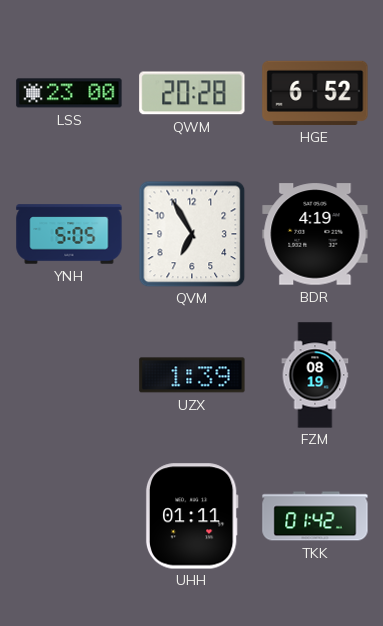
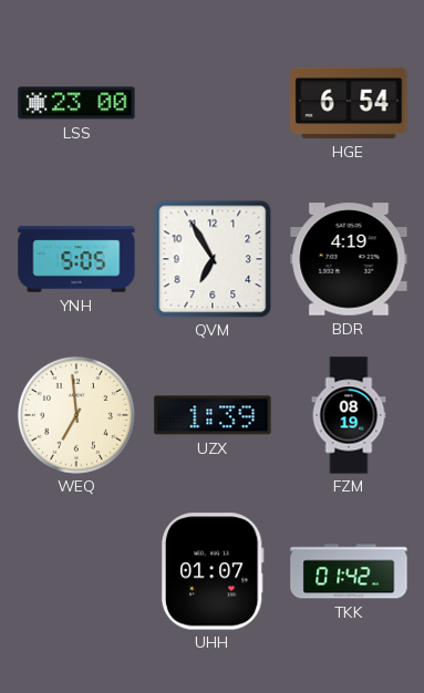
QWM: 20:28 -> none (192, 93)
HGE: 6:52 -> 6:54 (349, 103)
WEQ: none -> 6:59 (76, 415)
UHH: 01:11 -> 01:07 (213, 571)
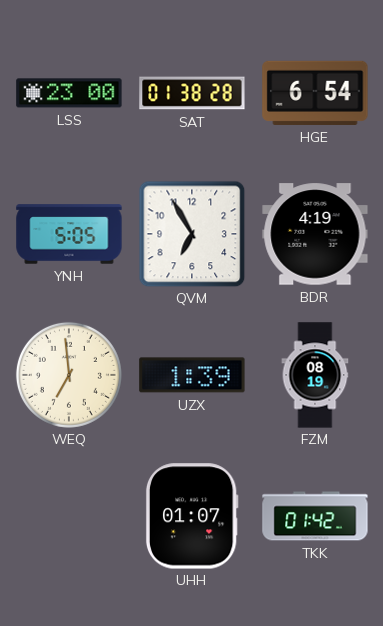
SAT: none -> 01:38 (192, 93)
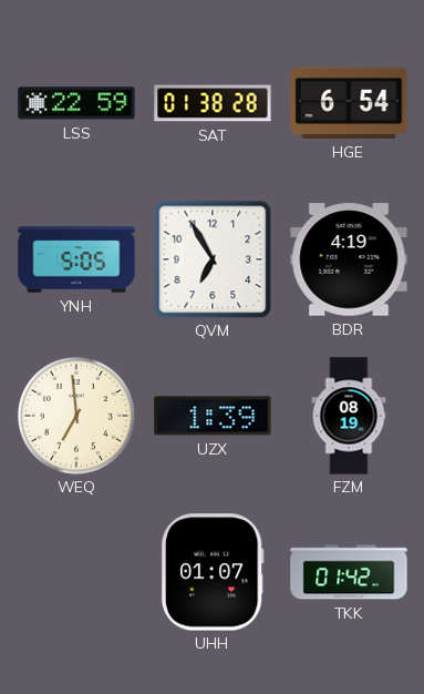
LSS: 23:00 -> 22:59 (76, 103)
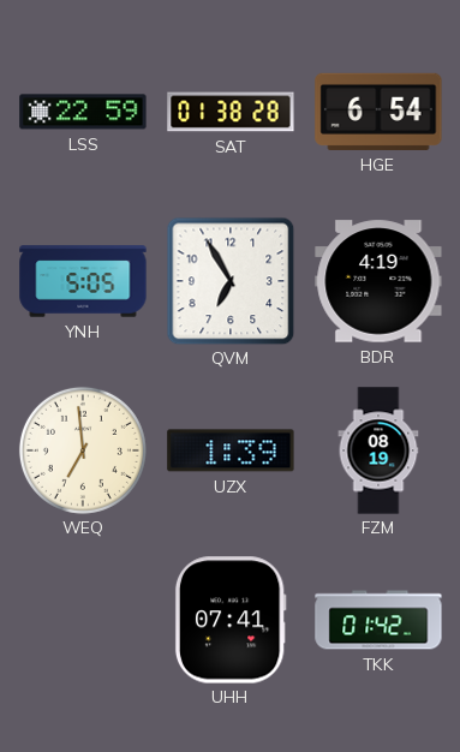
UHH: 01:07 -> 07:41 (231, 620)
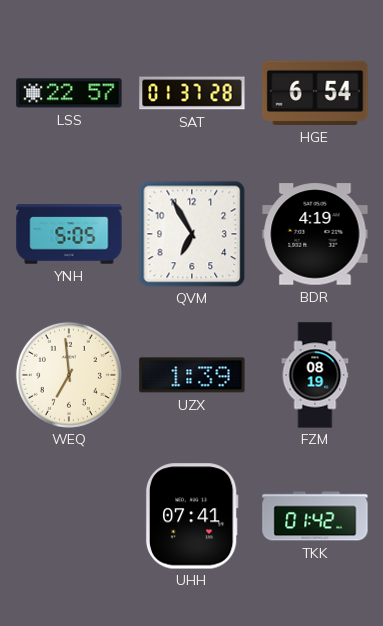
LSS: 22:59 -> 22:57 (69, 93)
SAT: 01:38 -> 01:37 (192, 93)
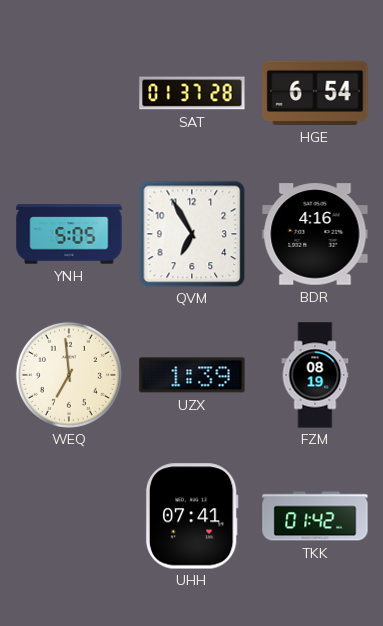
LSS: 22:57 -> none (69, 93)
BDR: 4:19 -> 4:16 (315, 234)
